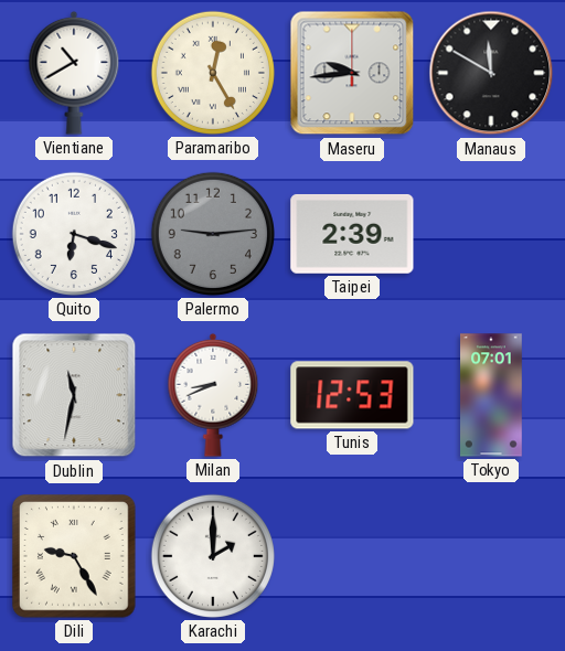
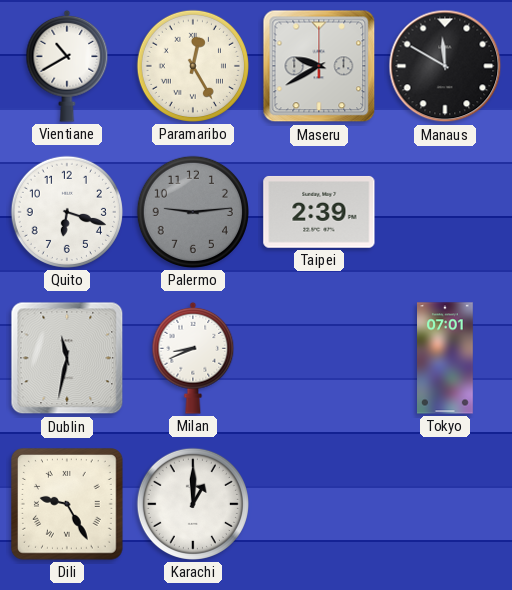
Maseru: 9:44 -> 9:40 (319, 66)
Tunis: 12:53 -> none (352, 395)
Karachi: 2:00 -> 1:00 (193, 504)
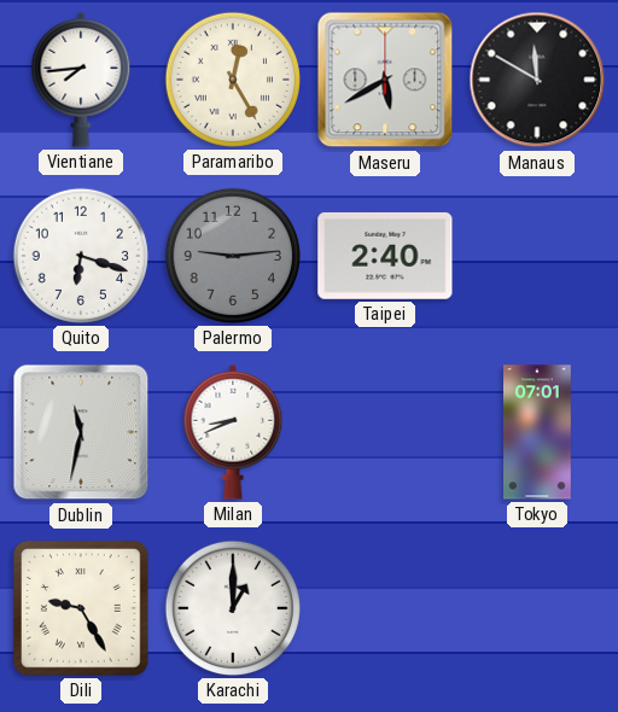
Vientiane: 10:40 -> 7:44 (81, 80)
Maseru: 9:40 -> 5:40 (385, 80)
Taipei: 2:39 -> 2:40 (385, 256)
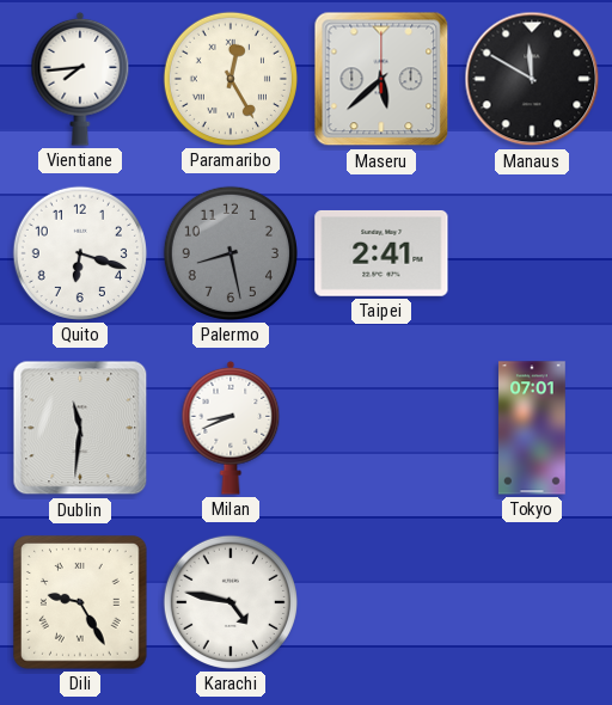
Maseru: 5:40 -> 5:38 (381, 79)
Palermo: 9:14 -> 8:28 (231, 253)
Taipei: 2:40 -> 2:41 (381, 253)
Dublin: 11:32 -> 11:31 (80, 428)
Karachi: 1:00 -> 4:47 (231, 602)
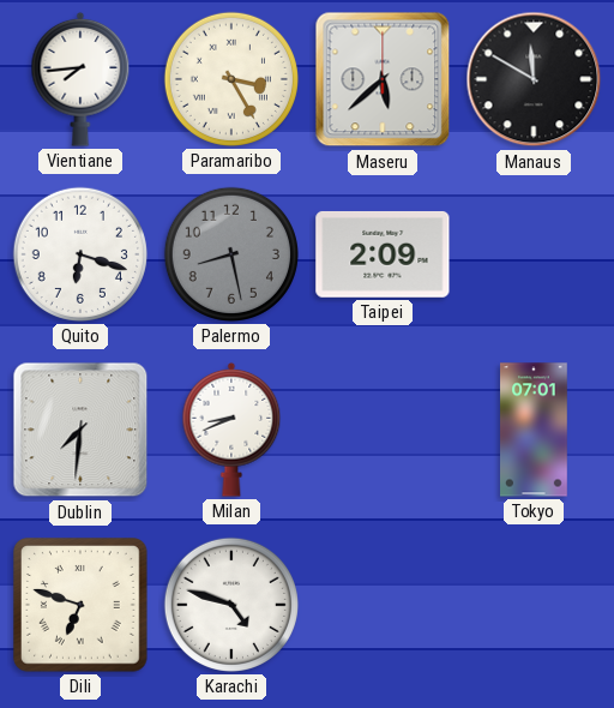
Paramaribo: 12:25 -> 3:25 (231, 79)
Taipei: 2:41 -> 2:09 (383, 254)
Dublin: 11:31 -> 7:31 (80, 430)
Dili: 9:25 -> 6:48 (82, 606)
Karachi: 4:47 -> 4:48 (231, 605)
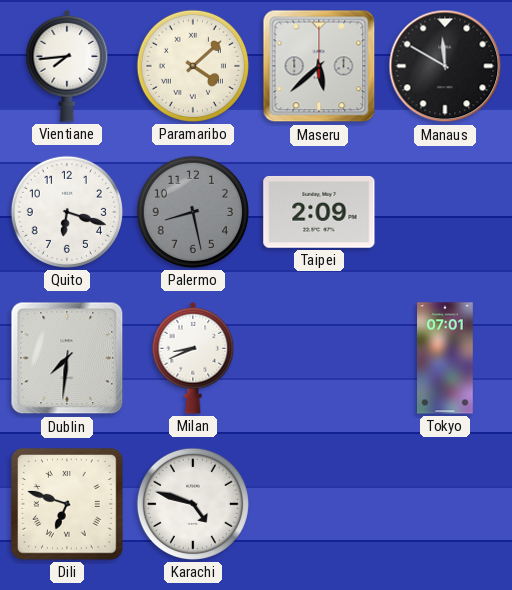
Paramaribo: 3:25 -> 4:08 (193, 66)
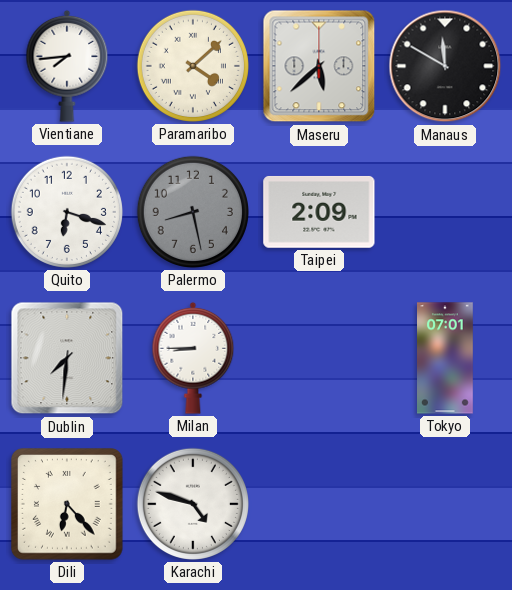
Milan: 8:41 -> 8:45 (193, 358)
Dili: 6:48 -> 6:23 (68, 505)
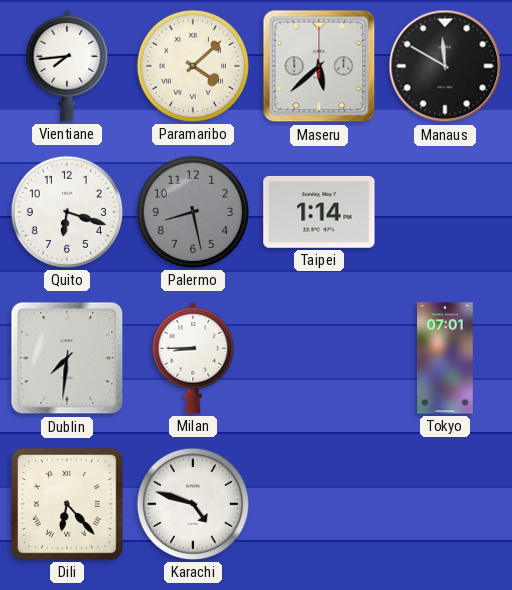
Taipei: 2:09 -> 1:14 (319, 212)
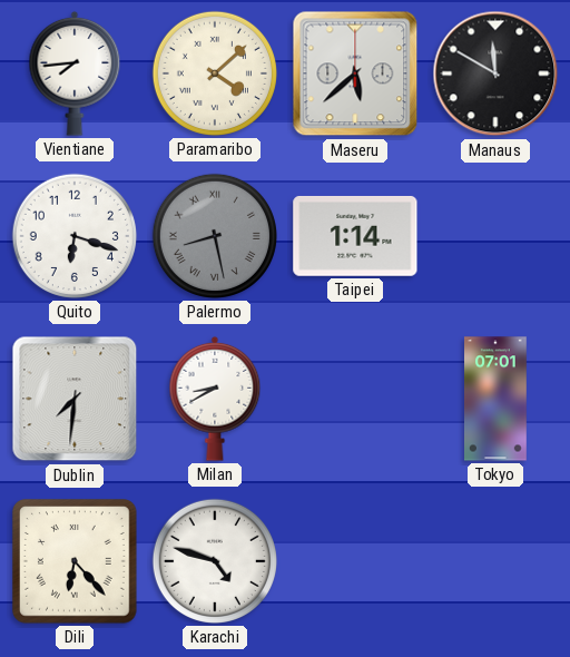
Palermo numerals: Arabic -> Roman (215, 236)
Milan: 8:45 -> 8:40 (215, 399)
